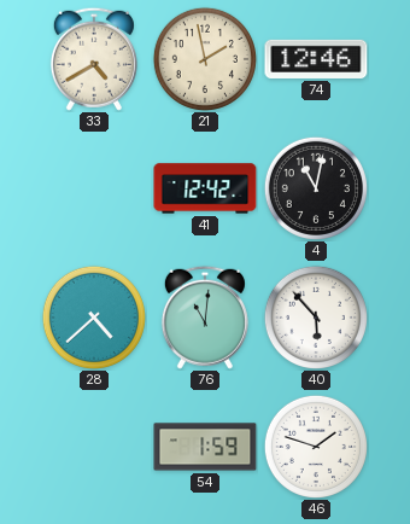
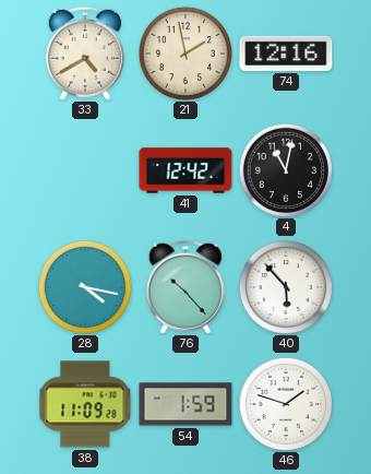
74: 12:46 -> 12:16 (286, 54)
28: 4:38 -> 4:17 (85, 287)
76: 11:01 -> 10:23 (185, 287)
38: none -> 11:09 (85, 404)
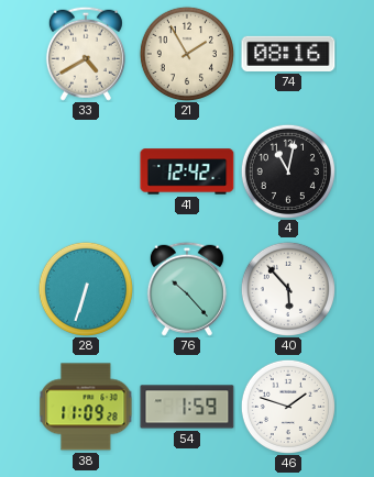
21: 1:58 -> 1:55 (187, 54)
74: 12:16 -> 08:16 (288, 54)
28: 4:17 -> 6:33 (86, 289)
